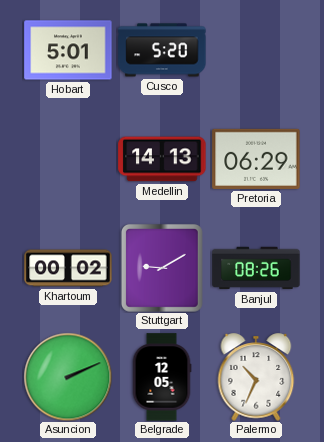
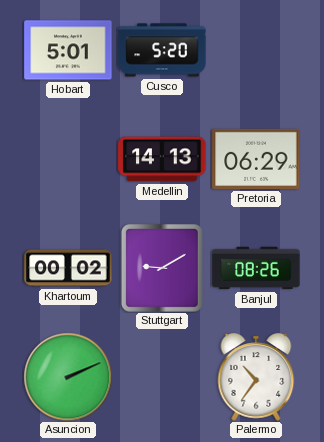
Belgrade: 12:05 -> none (162, 377)
Palermo: 10:34 -> 10:36 (256, 377)
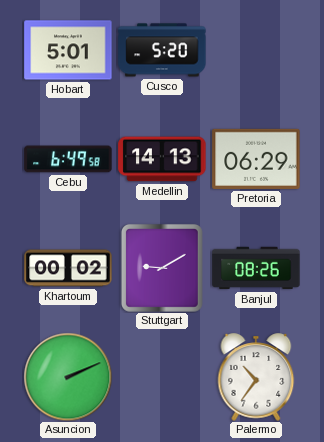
Cebu: none -> 6:49 (68, 159)
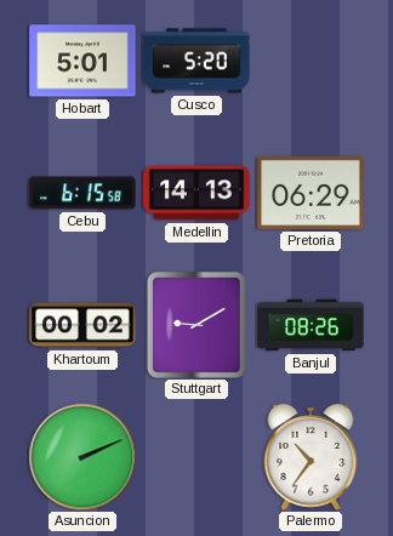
Cebu: 6:49 -> 6:15 (82, 193)
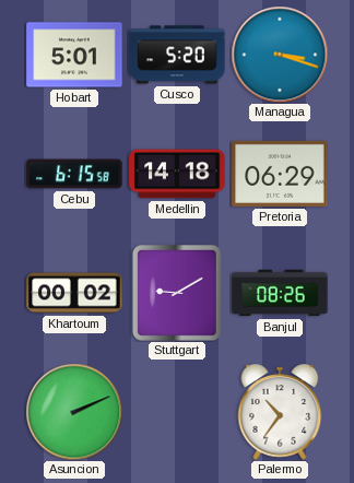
Managua: none -> 3:18 (280, 55)
Medellin: 14:13 -> 14:18 (177, 174)
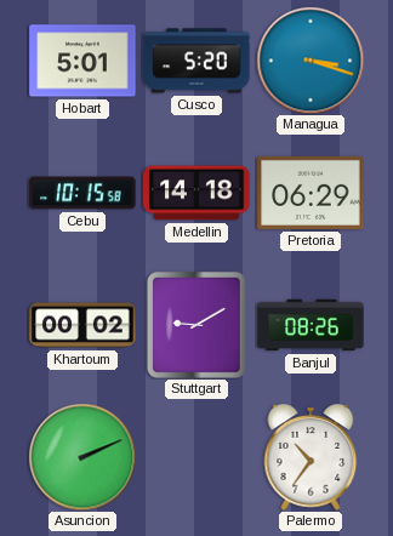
Cebu: 6:15 -> 10:15 (82, 193)
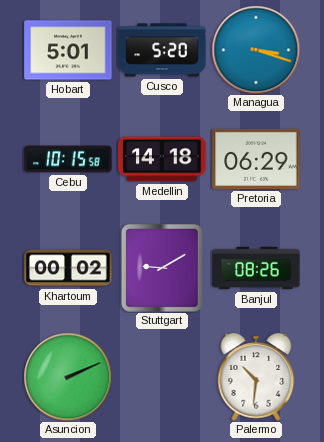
Palermo: 10:36 -> 10:31 (256, 377)
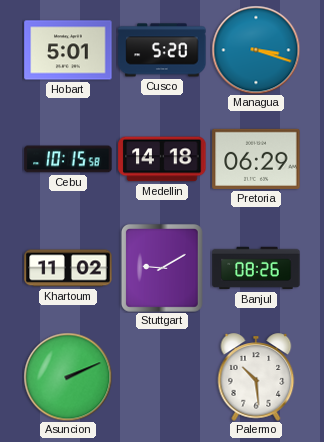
Khartoum: 00:02 -> 11:02 (68, 268)
Palermo: 10:31 -> 10:29 (256, 377)
